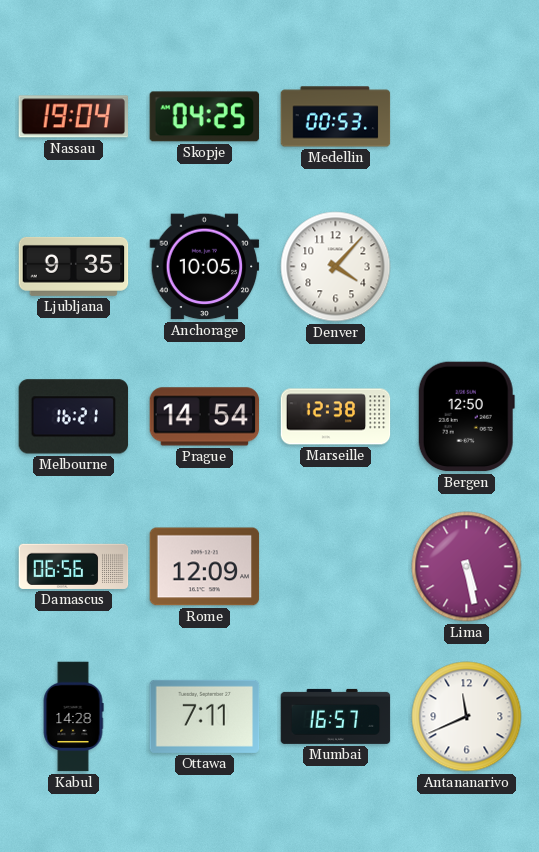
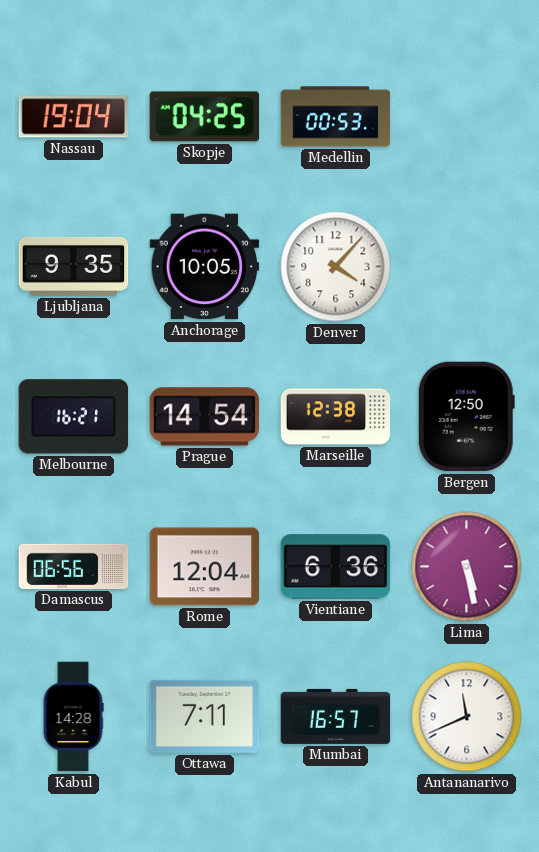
Rome: 12:09 -> 12:04 (205, 567)
Vientiane: none -> 6:36 (336, 567)
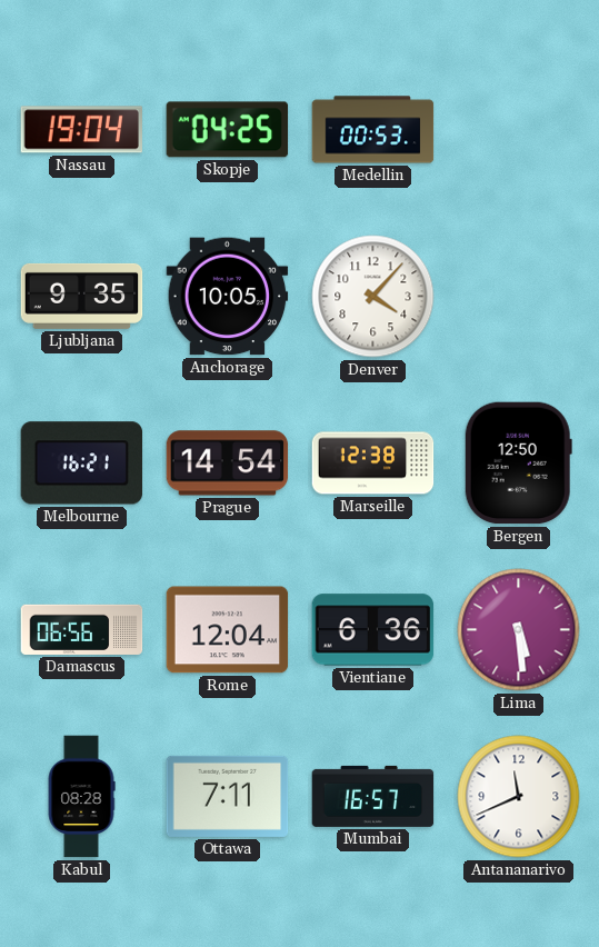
Lima: 5:28 -> 5:29 (519, 630)
Kabul: 14:28 -> 08:28 (81, 797)
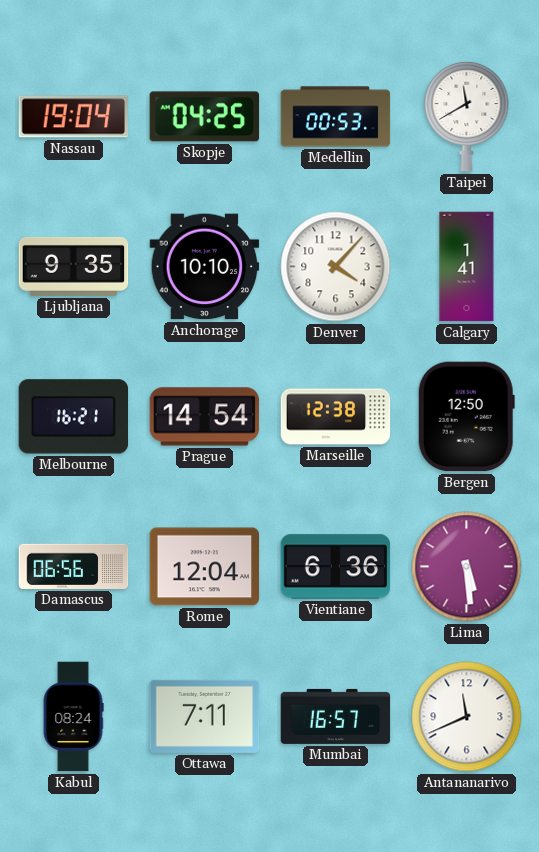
Taipei: none -> 11:40 (467, 116)
Anchorage: 10:05 -> 10:10 (205, 267)
Calgary: none -> 1:41 (467, 267)
Kabul: 08:28 -> 08:24 (73, 717)
